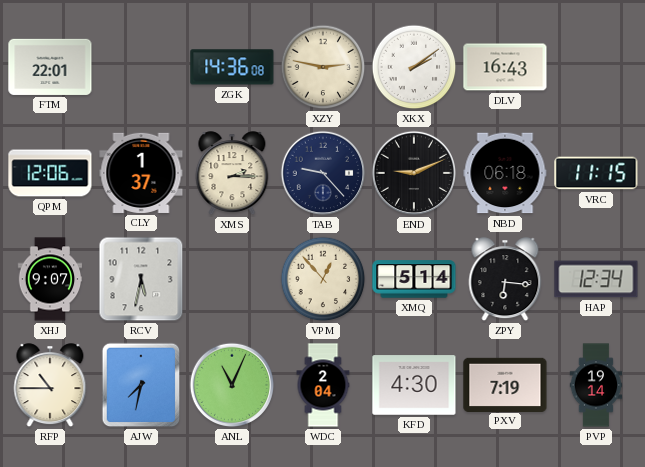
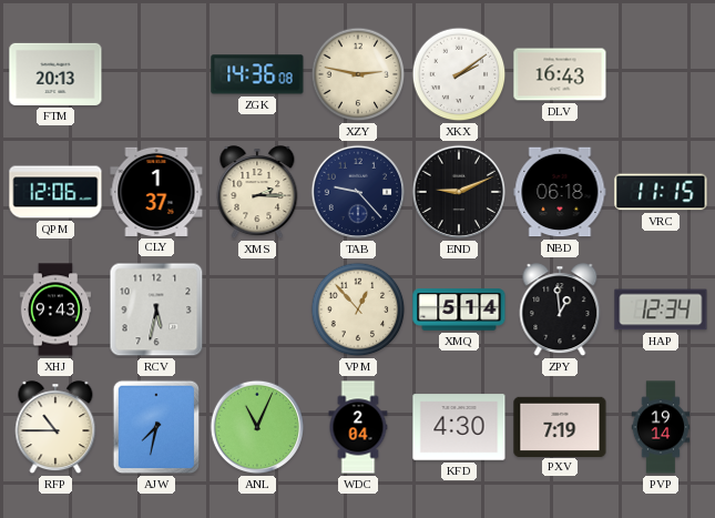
FTM: 22:01 -> 20:13 (55, 74)
XHJ: 9:07 -> 9:43 (55, 309)
ZPY: 6:16 -> 12:59 (560, 311)
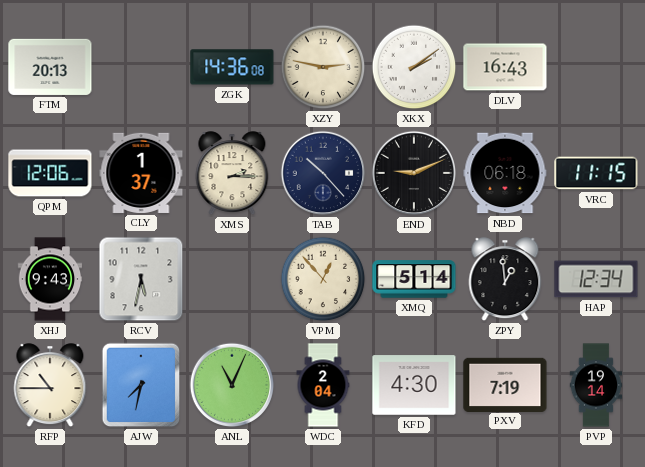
TAB: 9:23 -> 10:23 (323, 173)
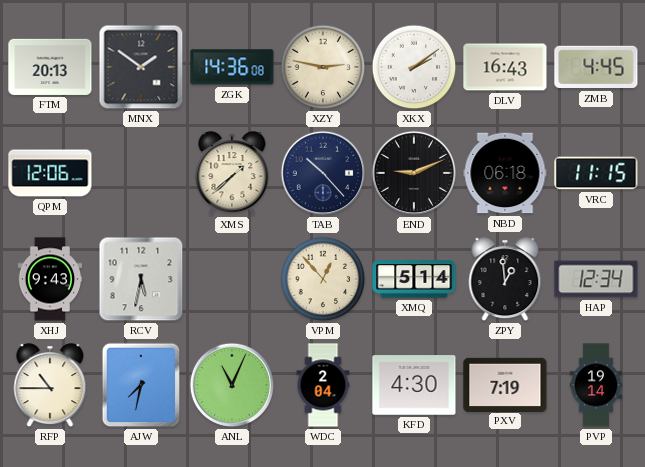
MNX: none -> 1:51 (141, 67)
ZMB: none -> 4:45 (596, 67)
CLY: 1:37 -> none (141, 173)
XMS: 2:15 -> 1:38 (232, 174)
